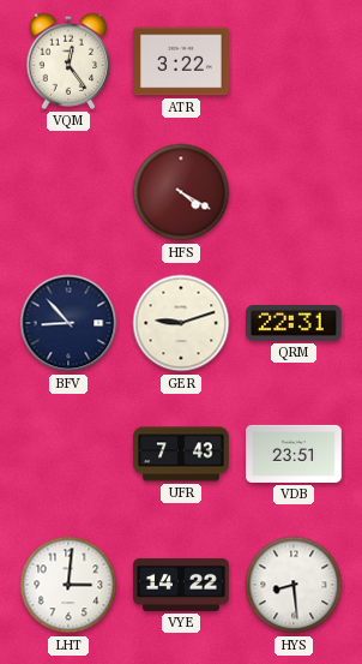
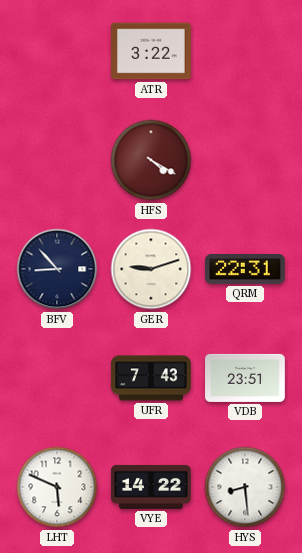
VQM: 12:24 -> none (68, 61)
LHT: 3:01 -> 5:49 (57, 487)
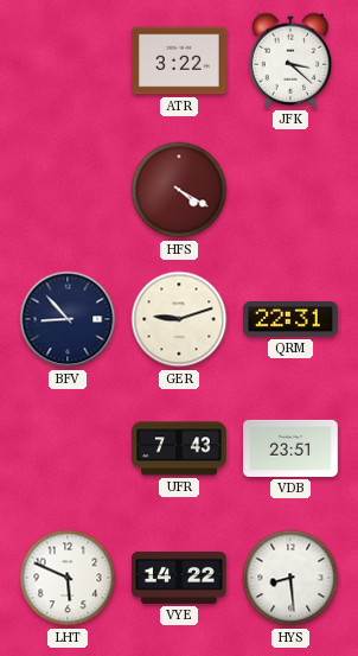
JFK: none -> 3:22 (290, 60)
